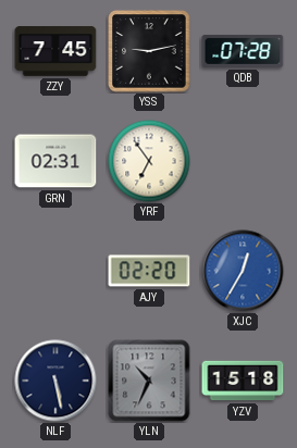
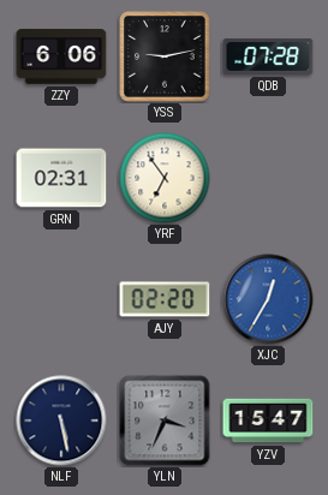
ZZY: 7:45 -> 6:06 (61, 56)
YLN: 10:34 -> 3:34 (165, 421)
YZV: 15:18 -> 15:47 (268, 421)
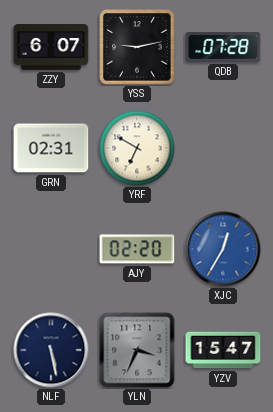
ZZY: 6:06 -> 6:07 (51, 47)
YRF: 6:54 -> 6:50 (137, 148)
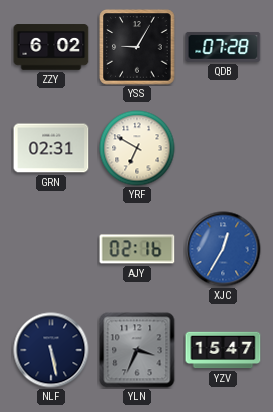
ZZY: 6:07 -> 6:02 (51, 47)
YSS: 9:13 -> 9:05 (137, 47)
AJY: 02:20 -> 02:16 (137, 249)
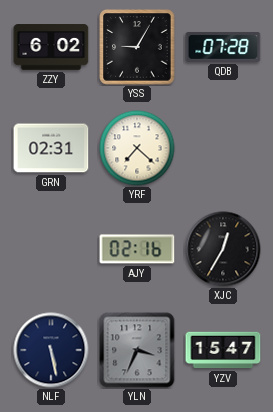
YRF: 6:50 -> 7:22 (137, 148)
XJC dial: blue -> black (223, 249)
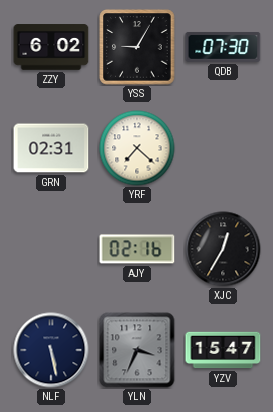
QDB: 07:28 -> 07:30 (223, 47)
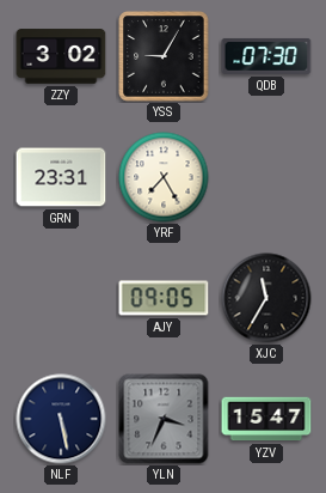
ZZY: 6:02 -> 3:02 (61, 56)
GRN: 02:31 -> 23:31 (61, 177)
YRF: 7:22 -> 7:25 (164, 177)
AJY: 02:16 -> 09:05 (164, 298)
XJC: 12:35 -> 11:35 (266, 298)
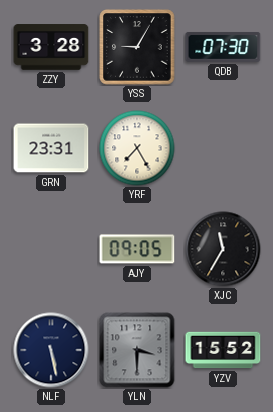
ZZY: 3:02 -> 3:28 (51, 47)
YLN: 3:34 -> 3:30 (137, 350)
YZV: 15:47 -> 15:52 (223, 350)
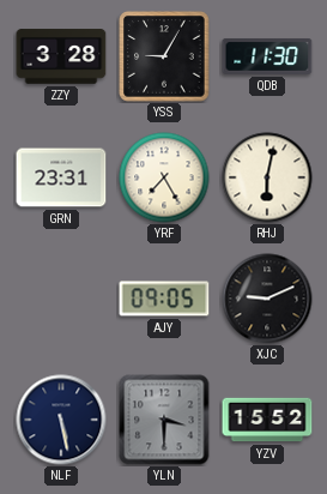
QDB: 07:30 -> 11:30 (267, 56)
RHJ: none -> 6:02 (267, 177)
XJC: 11:35 -> 9:11 (267, 299)
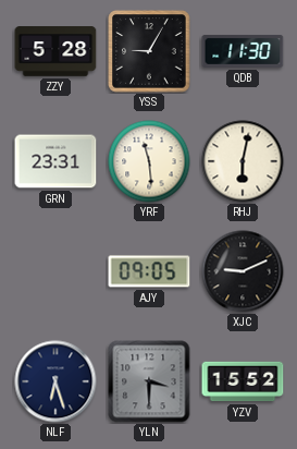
ZZY: 3:28 -> 5:28 (55, 51)
YRF: 7:25 -> 11:29 (149, 161)
NLF: 5:28 -> 6:27 (55, 381)
